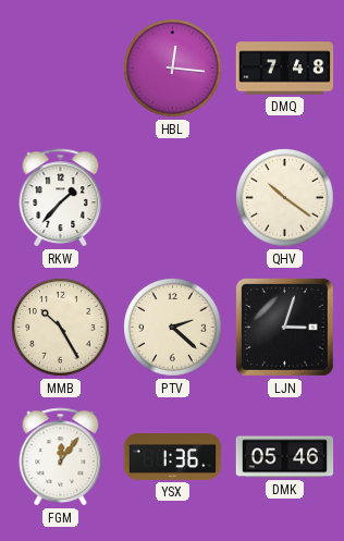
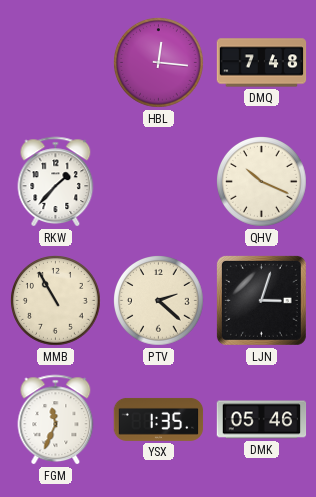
QHV: 10:21 -> 10:19 (262, 182)
MMB: 10:25 -> 10:55 (56, 301)
FGM: 12:06 -> 11:34 (56, 420)
YSX: 1:36 -> 1:35 (159, 419)
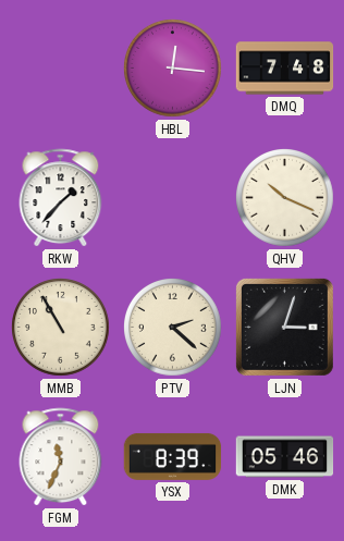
YSX: 1:35 -> 8:39 (173, 456)
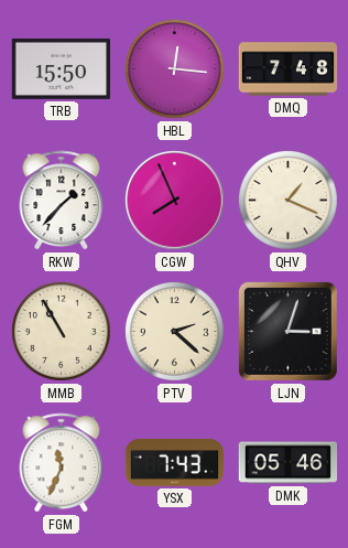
TRB: none -> 15:50 (62, 68)
CGW: none -> 7:56 (175, 201)
QHV: 10:19 -> 1:19 (289, 201)
YSX: 8:39 -> 7:43 (175, 462)
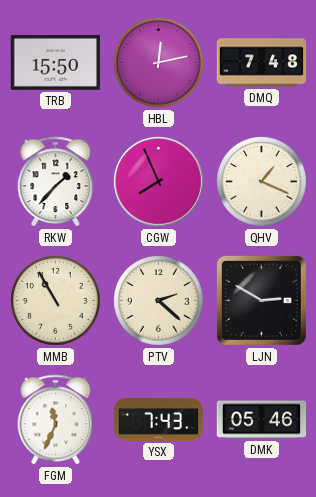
HBL: 12:16 -> 12:13 (159, 63)
LJN: 3:03 -> 2:50 (261, 300)
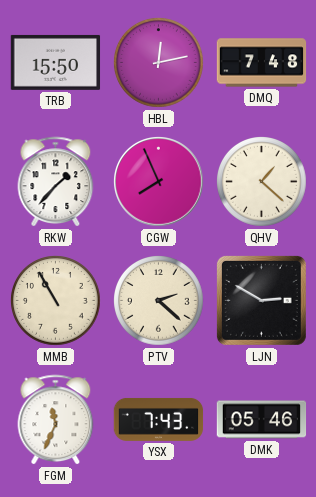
QHV: 1:19 -> 1:22 (262, 182)
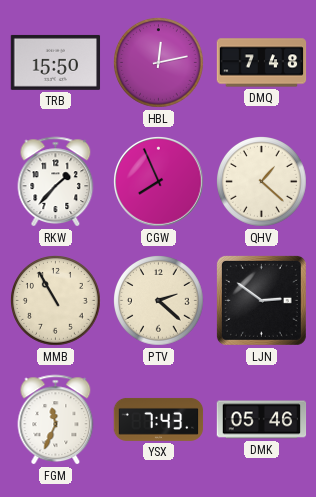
LJN: 2:50 -> 2:51 (261, 300)
